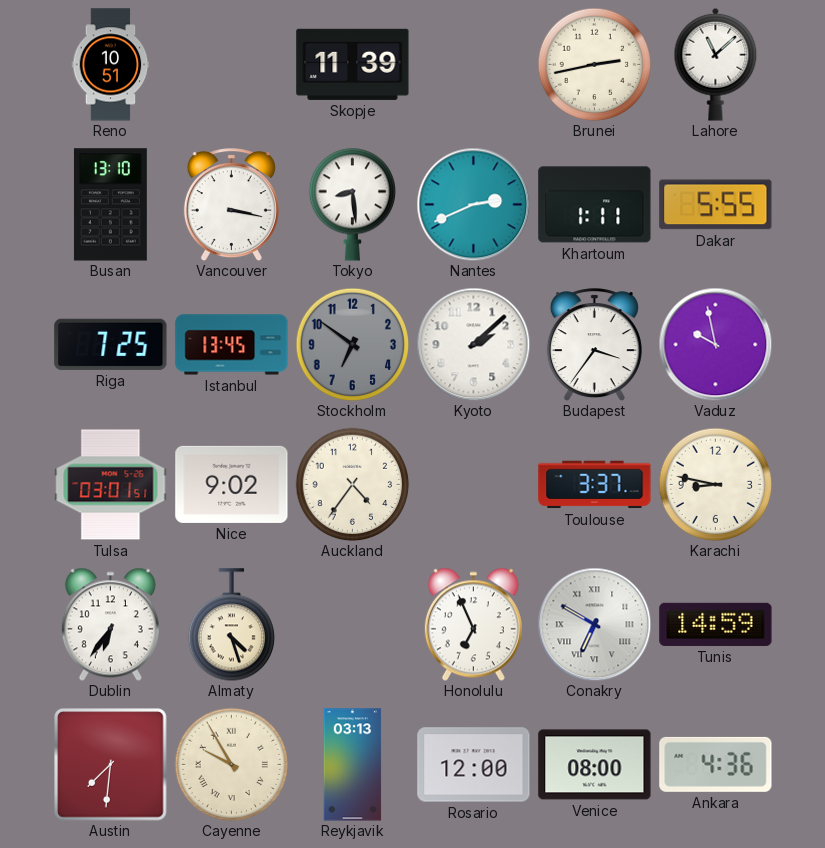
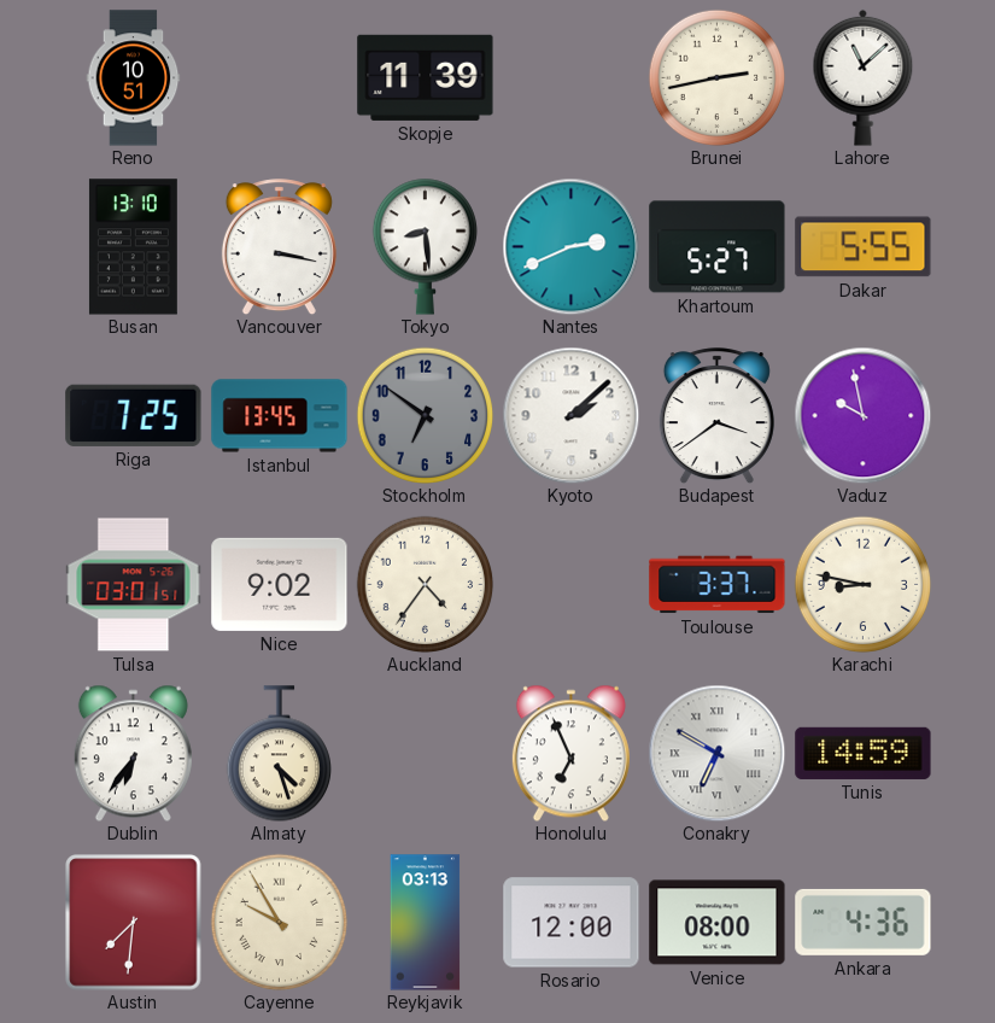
Khartoum: 1:11 -> 5:27 (718, 247)
Budapest: 3:36 -> 3:39 (716, 416)
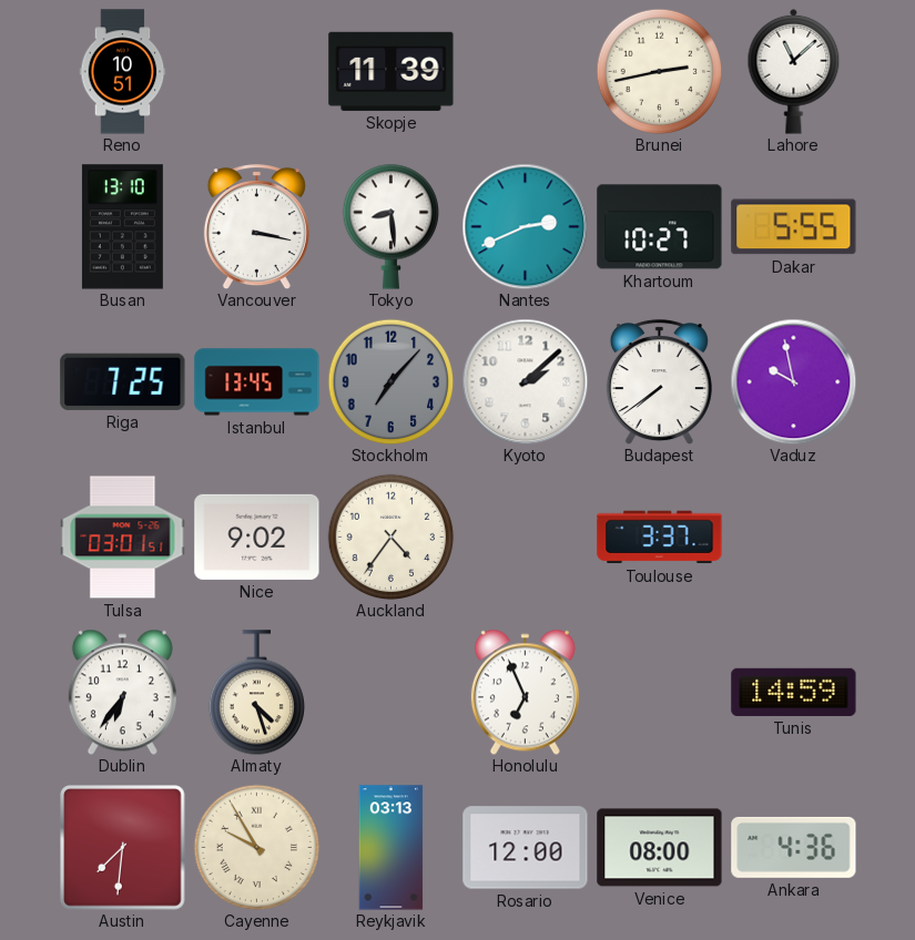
Khartoum: 5:27 -> 10:27 (660, 227)
Stockholm: 6:51 -> 7:07 (390, 381)
Budapest: 3:39 -> 7:39 (659, 382)
Karachi: 8:47 -> none (862, 584)
Conakry: 6:50 -> none (716, 753)
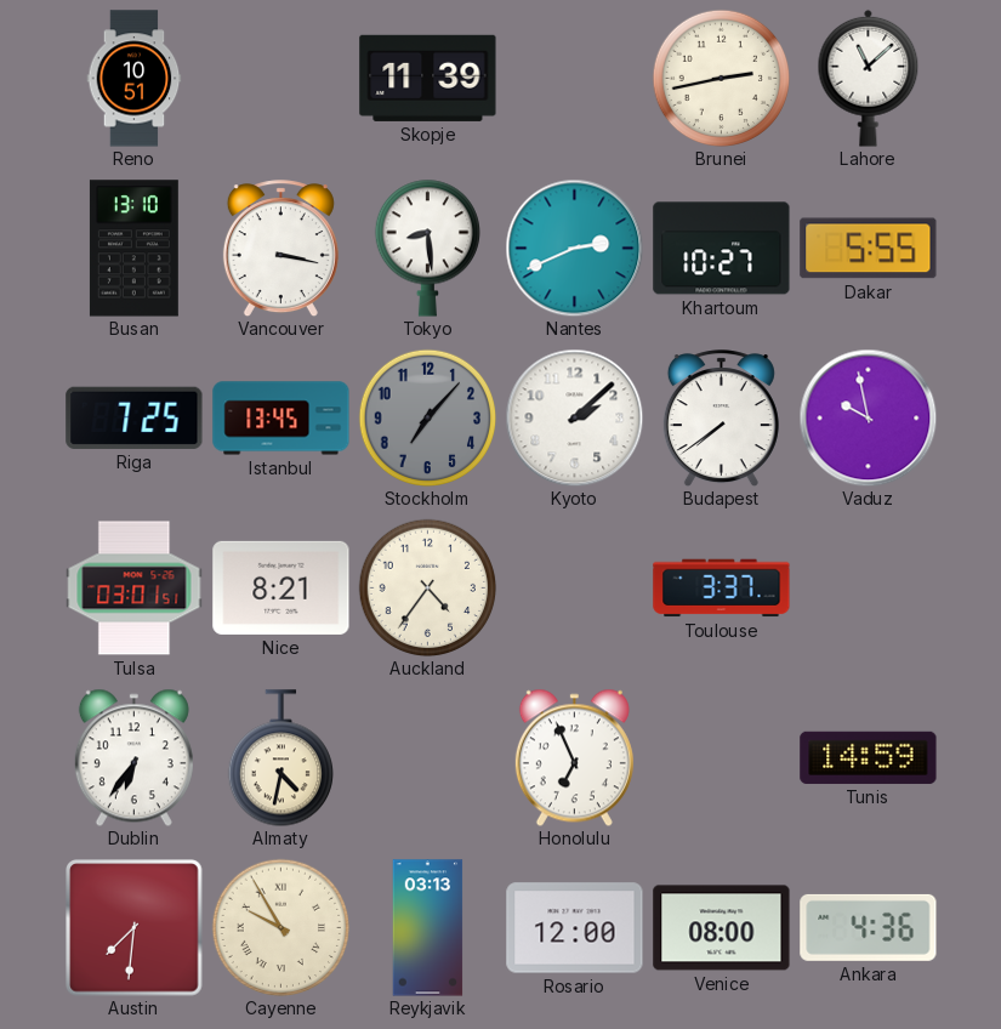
Nice: 9:02 -> 8:21 (281, 587)
Almaty: 4:27 -> 4:32 (280, 758)
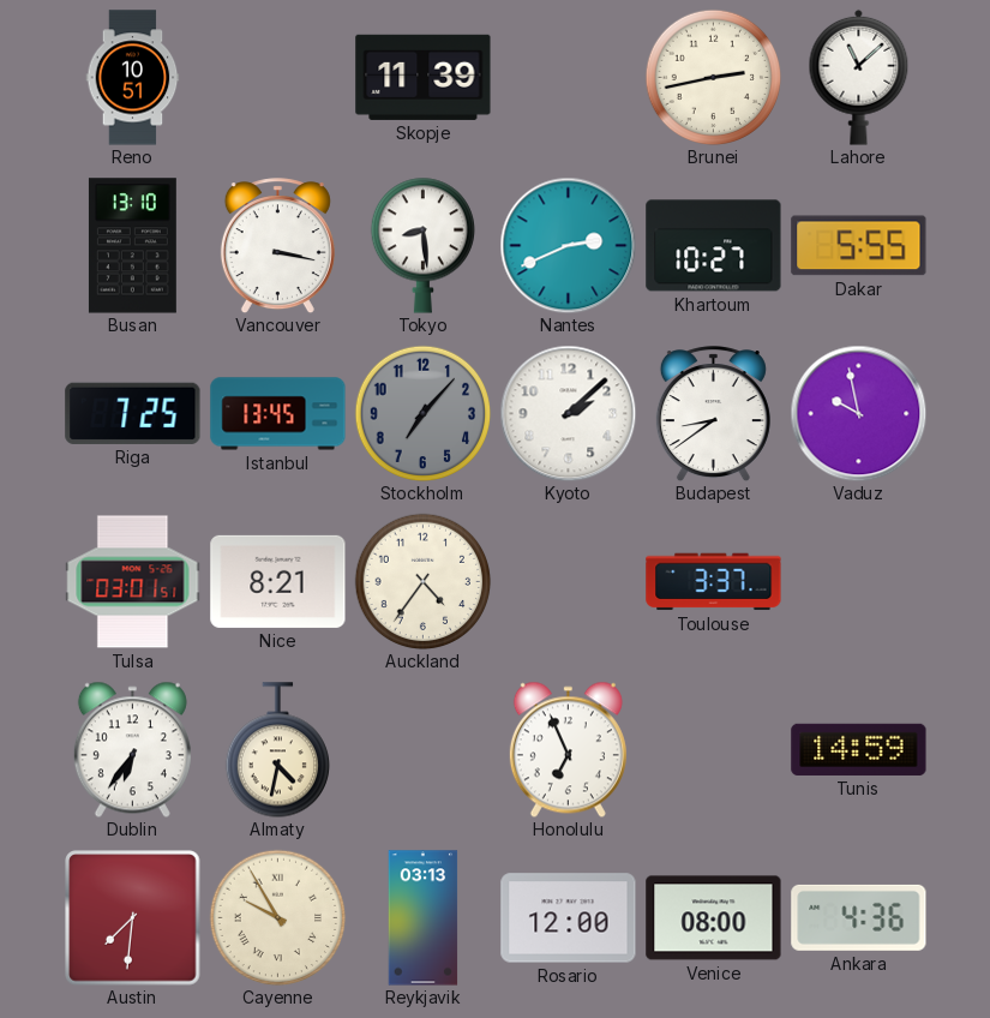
Budapest: 7:39 -> 8:39 (713, 414)
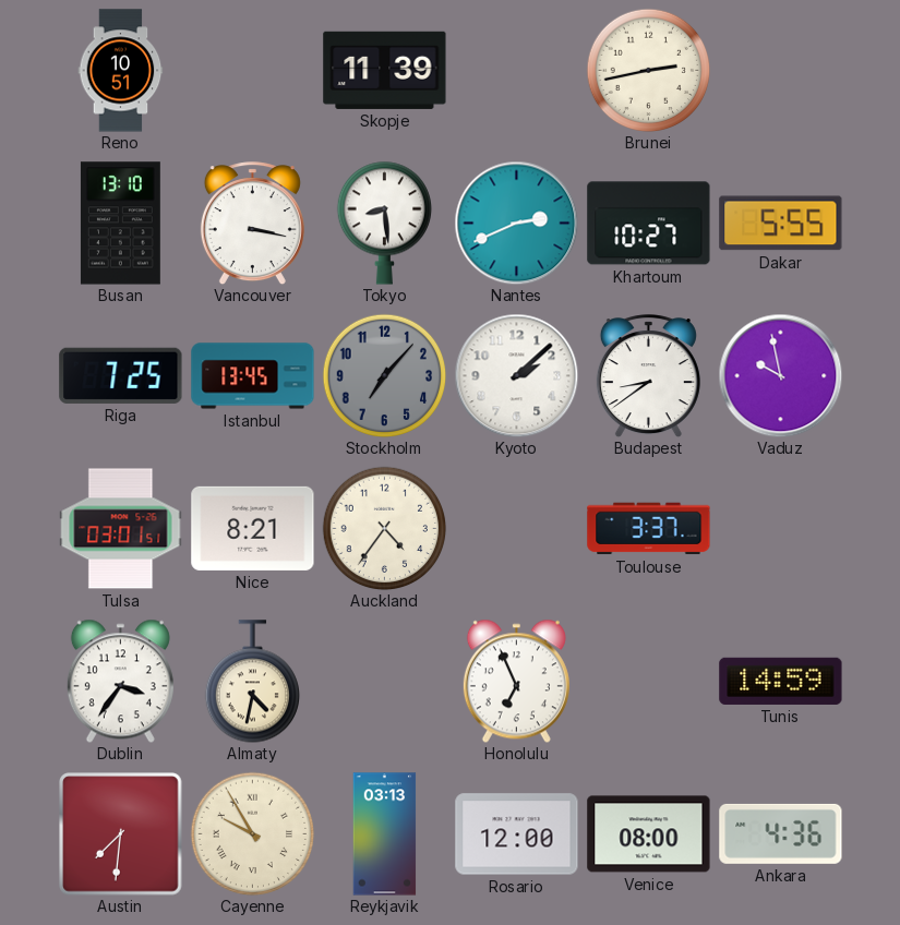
Lahore: 11:08 -> none (859, 77)
Dublin: 6:36 -> 3:36 (120, 681)
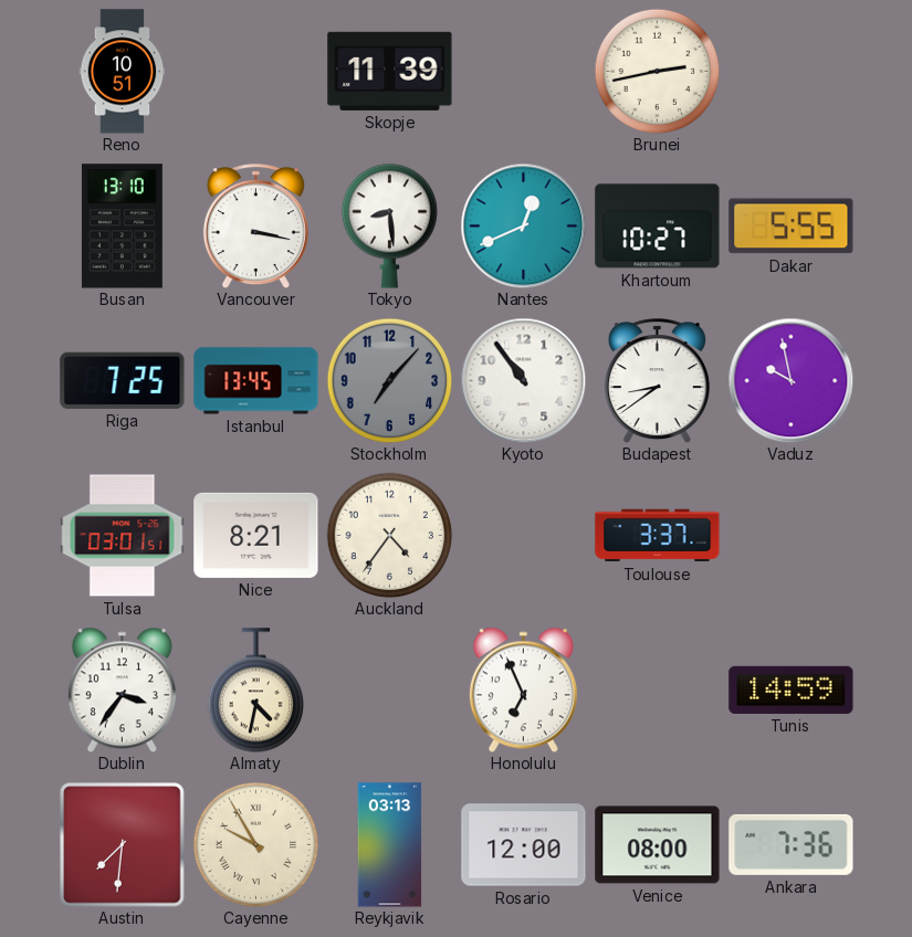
Nantes: 2:41 -> 12:41 (523, 225)
Kyoto: 2:08 -> 10:54 (523, 380)
Ankara: 4:36 -> 7:36 (792, 844)
